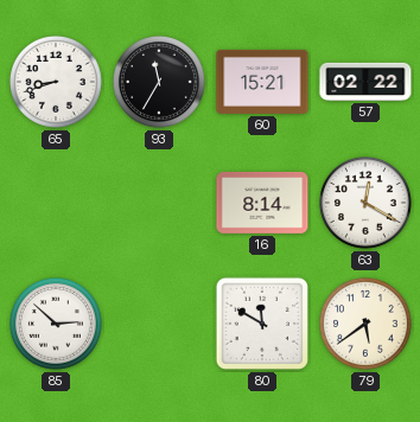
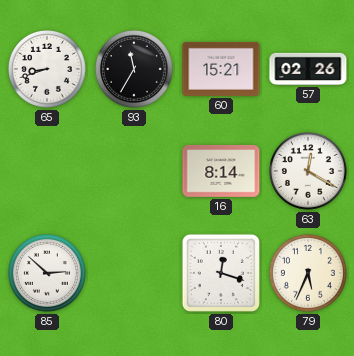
57: 02:22 -> 02:26 (308, 69)
80: 11:50 -> 12:18 (221, 273)
79: 5:39 -> 5:34 (309, 274)
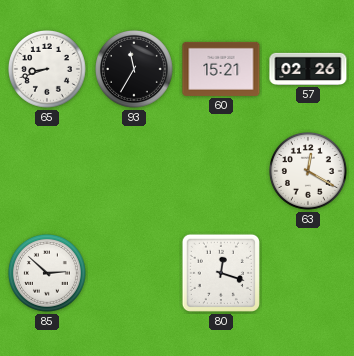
16: 8:14 -> none (221, 171)
79: 5:34 -> none (309, 274)
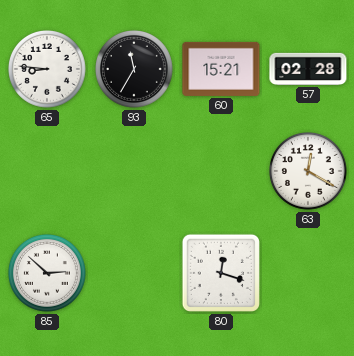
65: 8:42 -> 8:46 (48, 70)
57: 02:26 -> 02:28 (308, 69)
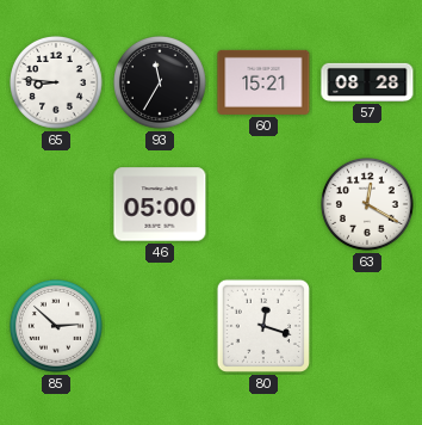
57: 02:28 -> 08:28 (367, 82)
46: none -> 05:00 (160, 204)
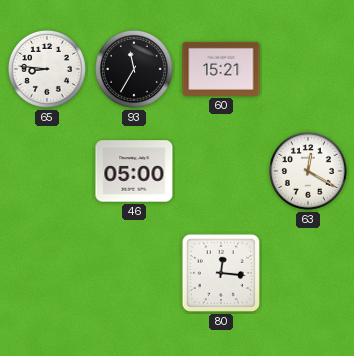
57: 08:28 -> none (367, 82)
85: 2:52 -> none (57, 327)
80: 12:18 -> 12:16 (221, 273)
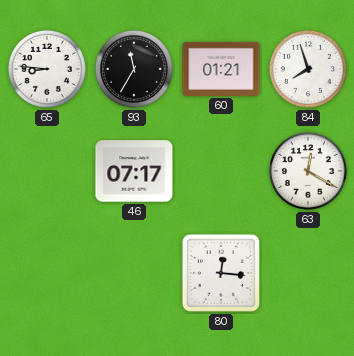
60: 15:21 -> 01:21 (221, 69)
84: none -> 7:57 (309, 70)
46: 05:00 -> 07:17 (134, 171)
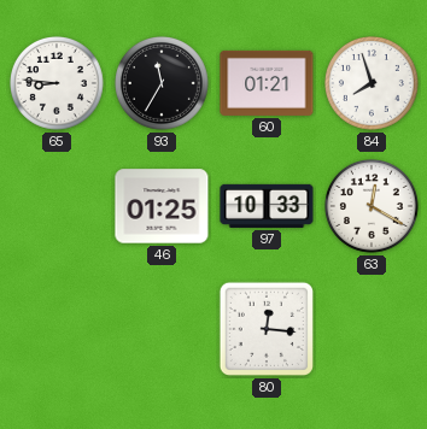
46: 07:17 -> 01:25 (162, 206)
97: none -> 10:33 (267, 206)
